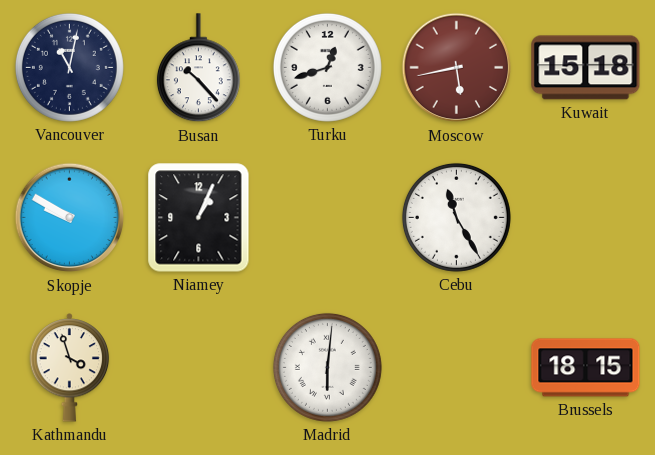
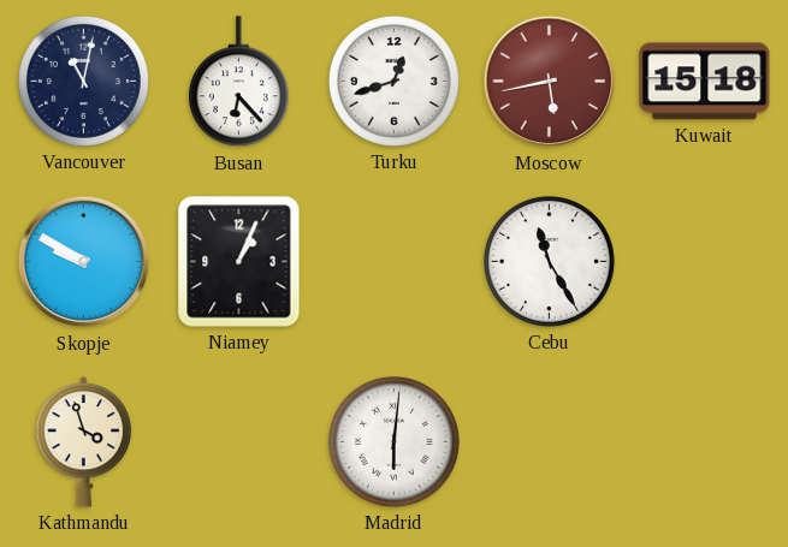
Busan: 10:23 -> 6:23 (238, 82)
Brussels: 18:15 -> none (586, 368)
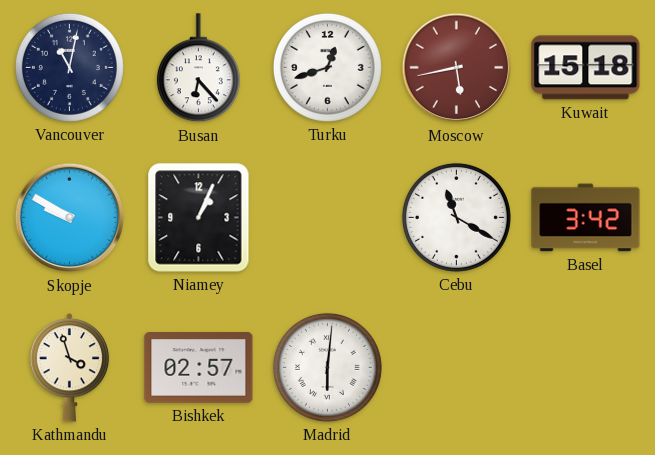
Cebu: 11:25 -> 11:20 (456, 217)
Basel: none -> 3:42 (586, 218)
Bishkek: none -> 02:57 (199, 368)
